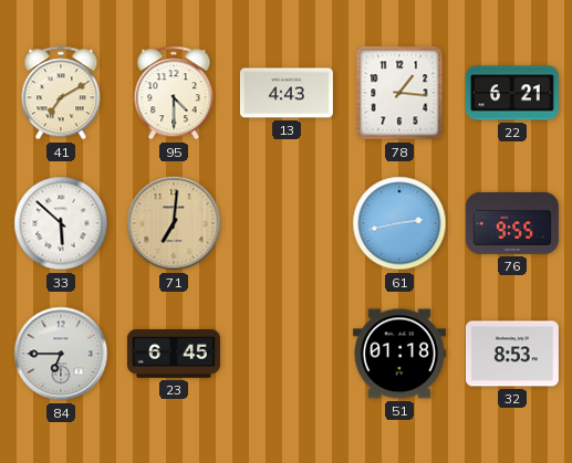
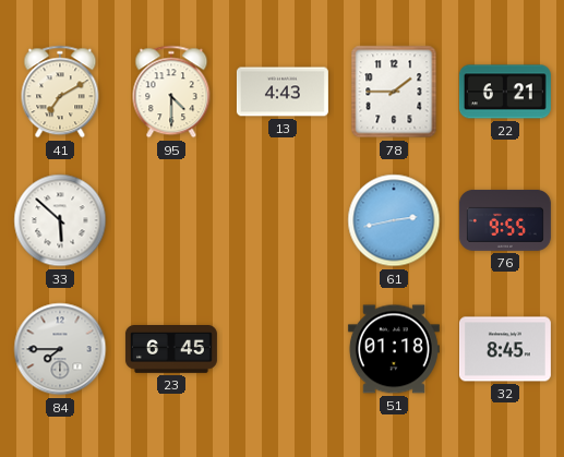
78: 1:16 -> 1:45 (394, 92)
71: 7:01 -> none (174, 223)
84: 6:45 -> 7:45 (60, 349)
32: 8:53 -> 8:45 (505, 349)
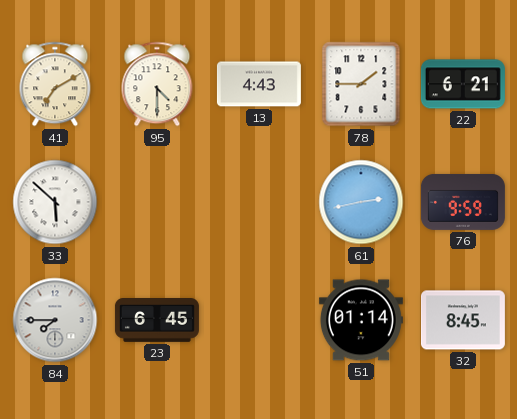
76: 9:55 -> 9:59 (463, 202)
51: 01:18 -> 01:14 (361, 320)
